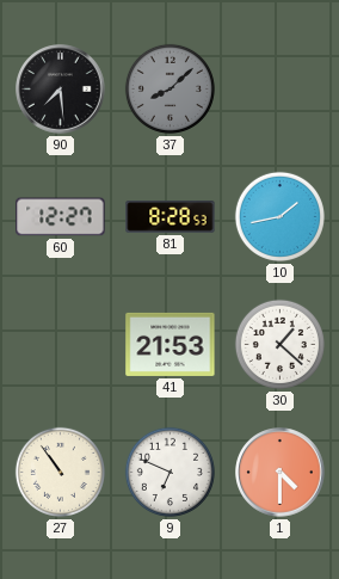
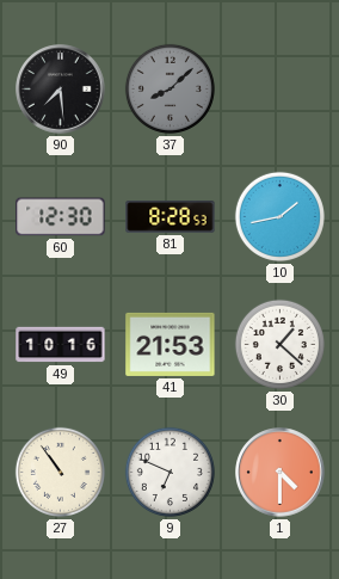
60: 12:27 -> 12:30 (61, 217)
49: none -> 10:16 (61, 345)
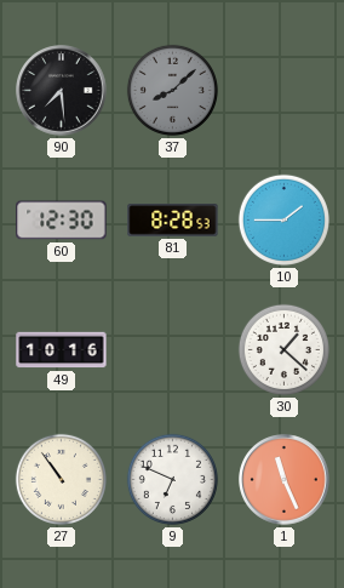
10: 1:43 -> 1:45 (283, 219)
41: 21:53 -> none (171, 344)
1: 4:30 -> 11:26 (285, 480)
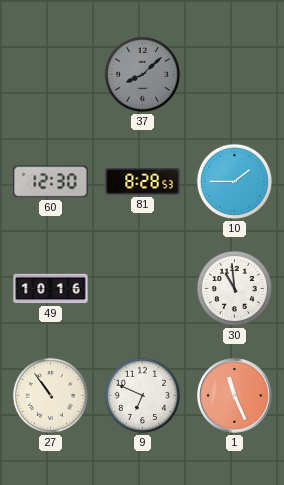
90: 7:29 -> none (62, 91)
30: 1:22 -> 10:59 (234, 288)
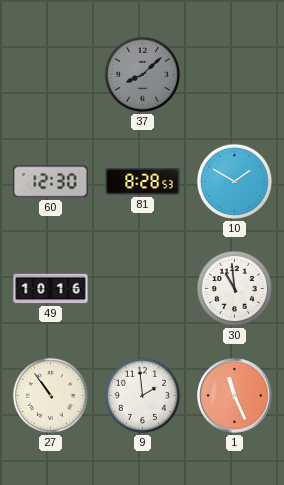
10: 1:45 -> 1:50 (234, 181)
9: 6:49 -> 1:59 (142, 395)
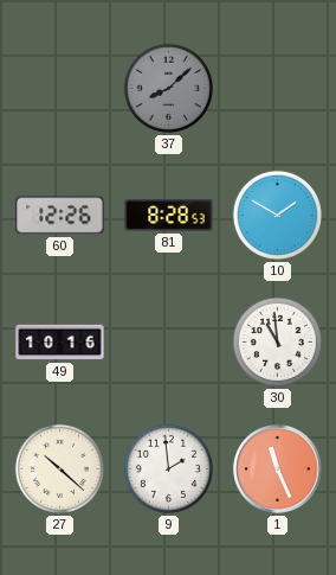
60: 12:30 -> 12:26 (60, 216)
27: 10:54 -> 10:22 (59, 468)
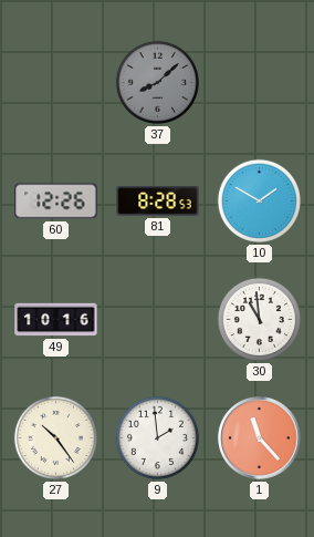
27: 10:22 -> 10:24 (55, 437)
1: 11:26 -> 11:23 (260, 438)
